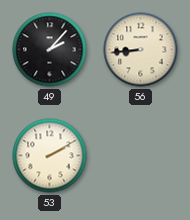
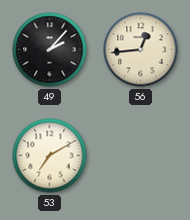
56: 8:44 -> 12:44 (141, 50)
53: 2:10 -> 7:10 (50, 156)
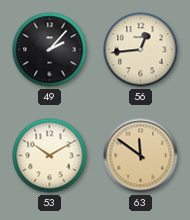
53: 7:10 -> 10:10 (50, 156)
63: none -> 11:51 (141, 156)
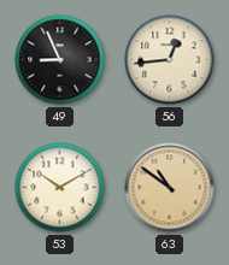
49: 2:07 -> 8:56 (60, 60)
63: 11:51 -> 10:51 (170, 188)
